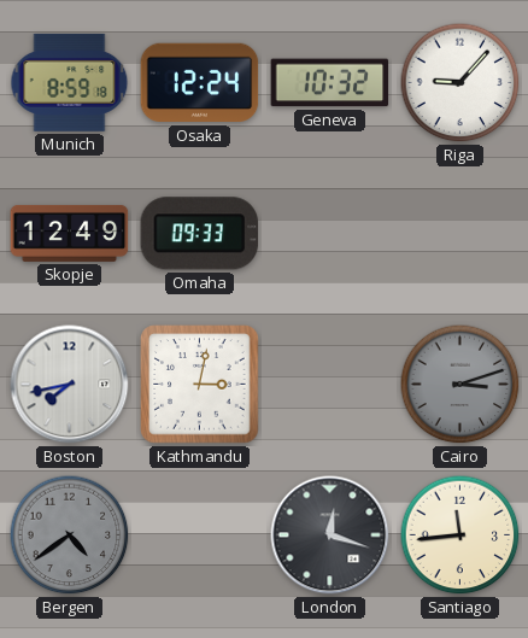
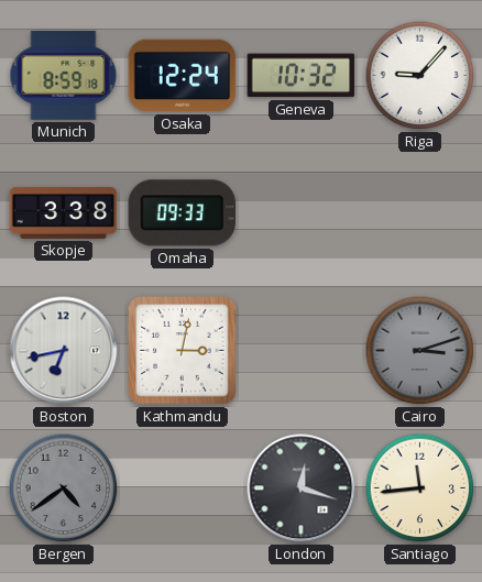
Skopje: 12:49 -> 3:38 (64, 212)
Boston: 7:43 -> 6:43 (64, 351)
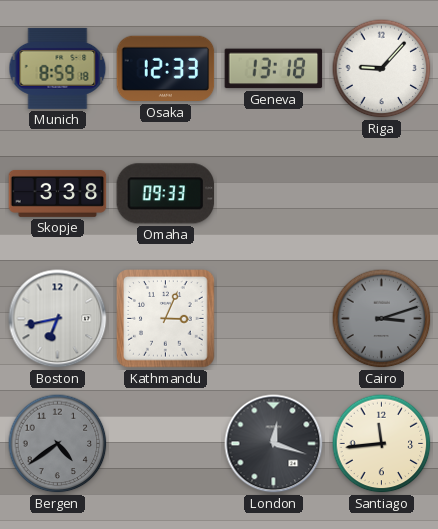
Osaka: 12:24 -> 12:33 (166, 69)
Geneva: 10:32 -> 13:18 (274, 69)
Kathmandu: 3:02 -> 3:04 (166, 319)
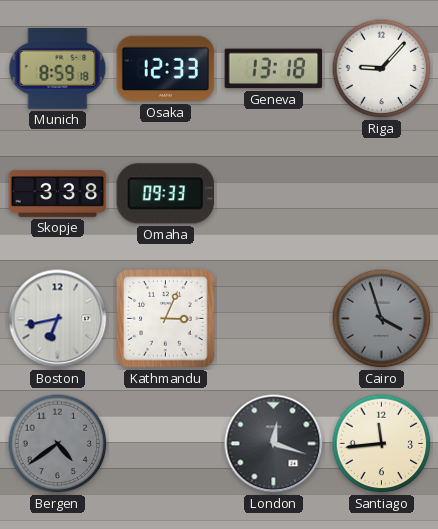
Cairo: 3:12 -> 3:57 (382, 319)
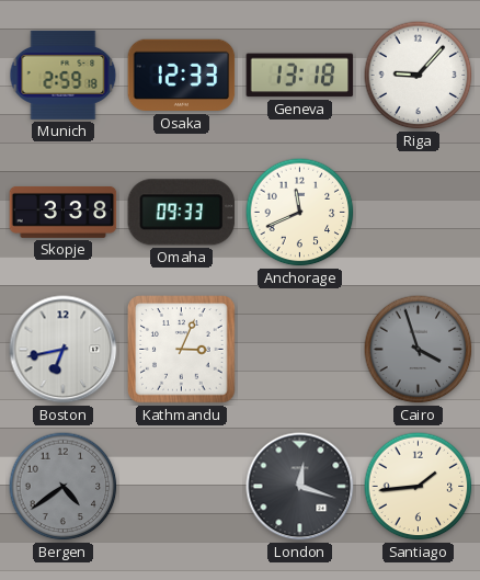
Munich: 8:59 -> 2:59 (64, 75)
Anchorage: none -> 11:41 (300, 213)
Santiago: 11:44 -> 1:44 (419, 487)
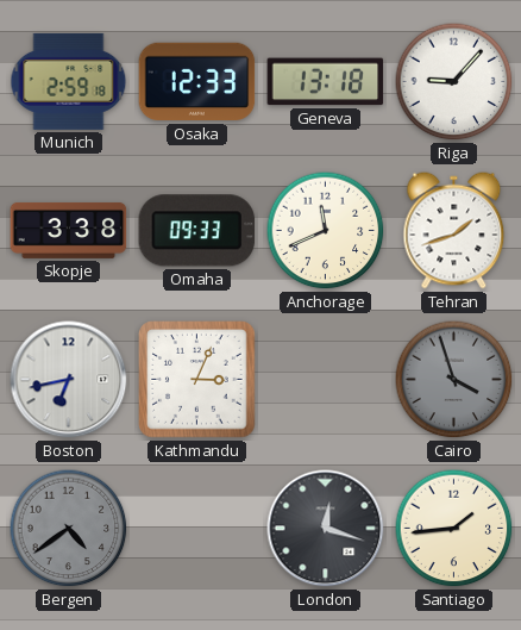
Tehran: none -> 1:42 (454, 231)
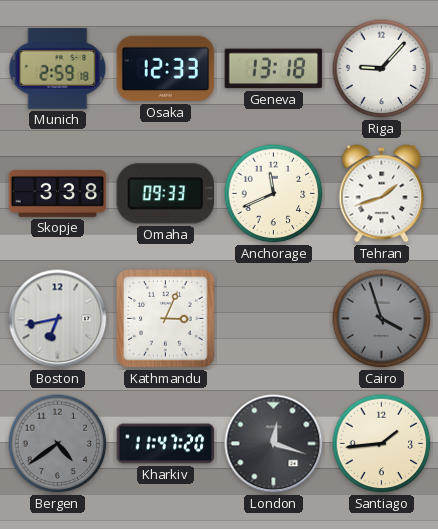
Kharkiv: none -> 11:47 (166, 444)
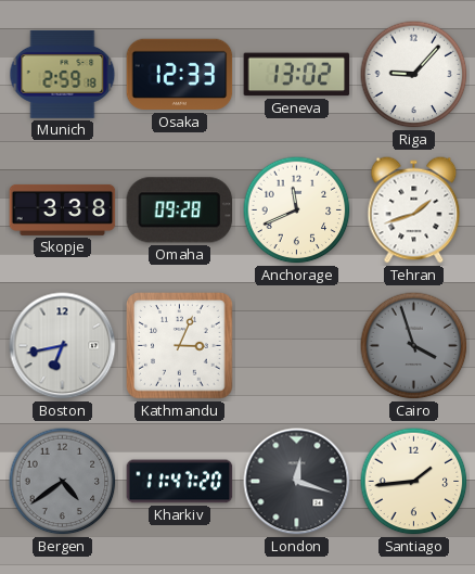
Geneva: 13:18 -> 13:02 (297, 75)
Omaha: 09:33 -> 09:28 (180, 211)
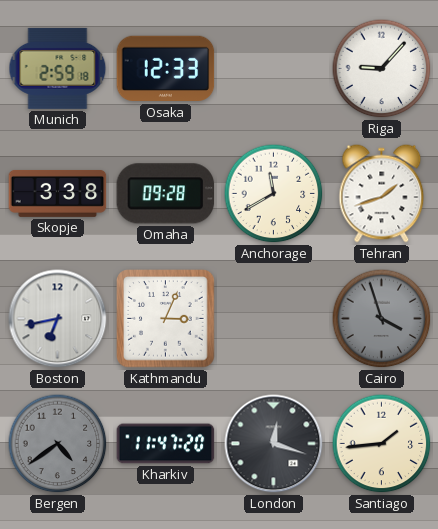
Geneva: 13:02 -> none (297, 75)
Anchorage: 11:41 -> 11:40 (274, 194)
